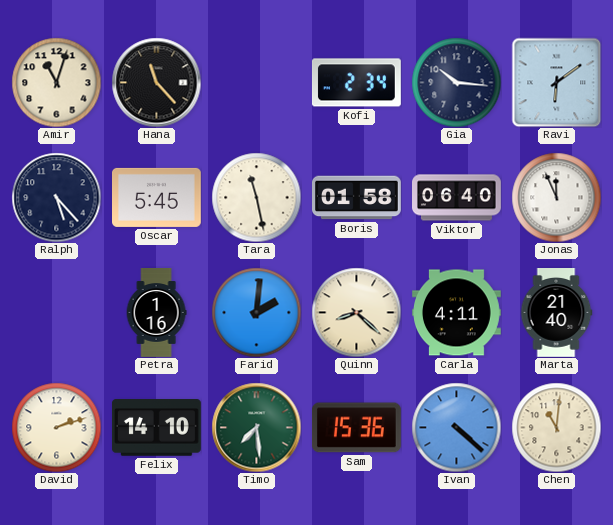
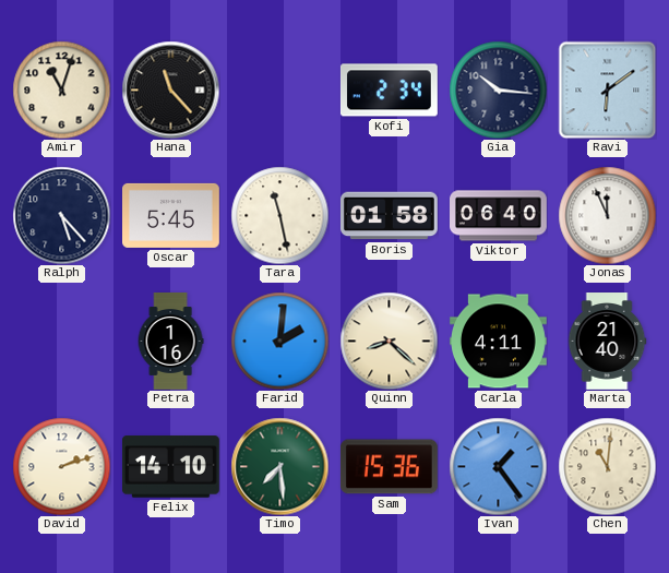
Ivan: 4:22 -> 1:24 (498, 466)
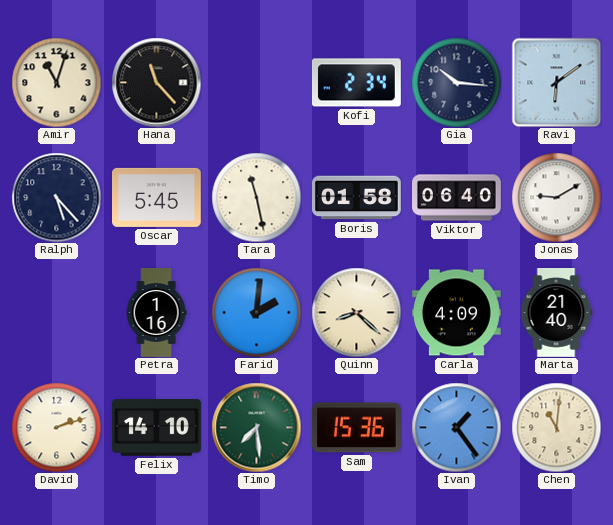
Jonas: 11:56 -> 9:10 (556, 197)
Carla: 4:11 -> 4:09 (457, 313)
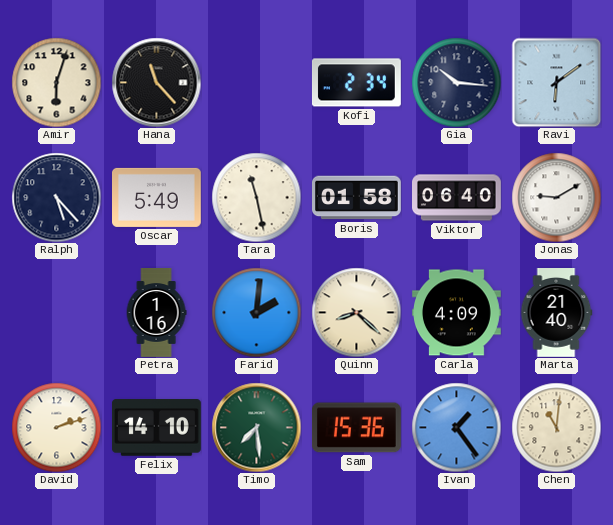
Amir: 11:03 -> 6:03 (56, 82)
Oscar: 5:45 -> 5:49 (157, 197)
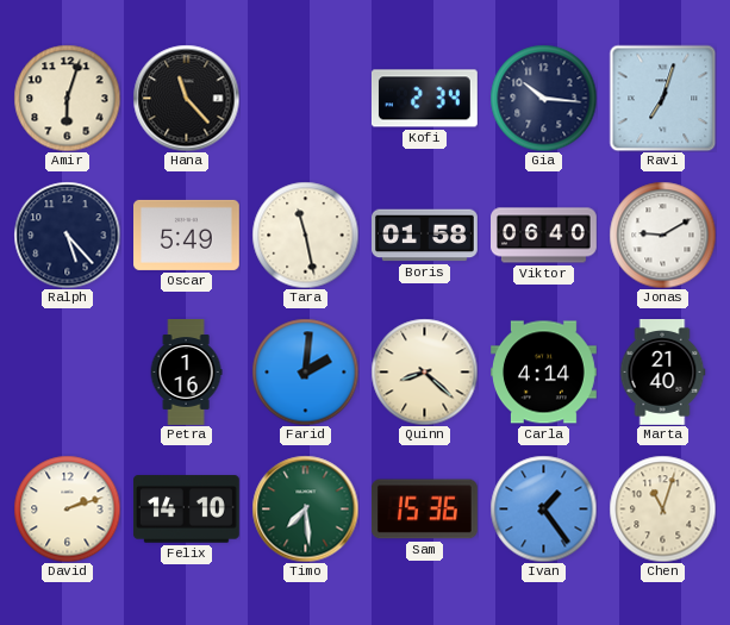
Ravi: 6:09 -> 7:03 (662, 98)
Carla: 4:09 -> 4:14 (544, 373)
Chen: 11:01 -> 11:03 (662, 508)
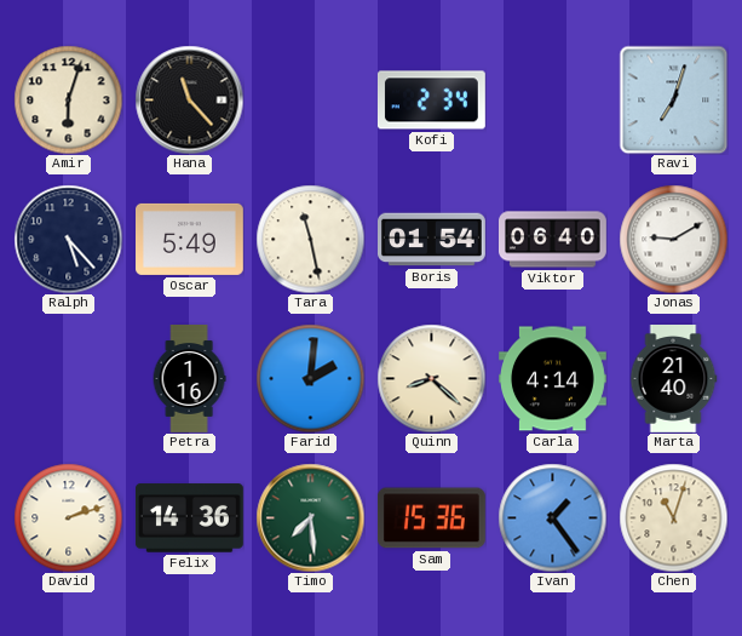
Gia: 10:16 -> none (543, 98)
Boris: 01:58 -> 01:54 (432, 240)
Felix: 14:10 -> 14:36 (189, 518)
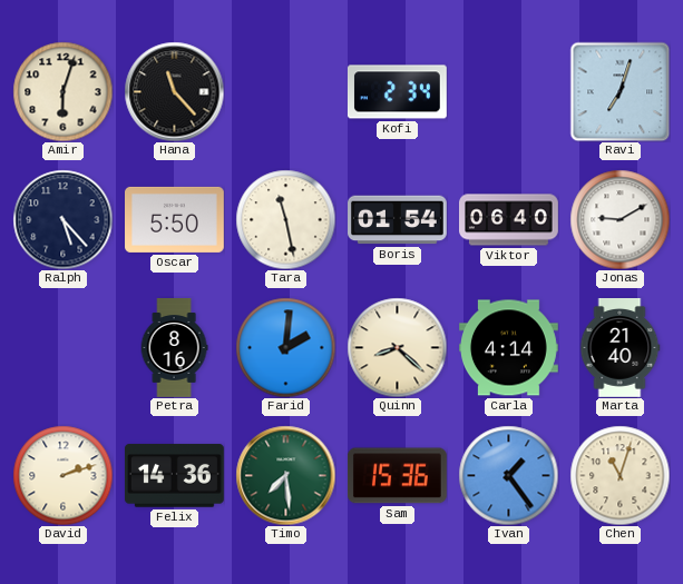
Oscar: 5:49 -> 5:50 (175, 219)
Petra: 1:16 -> 8:16 (174, 348)
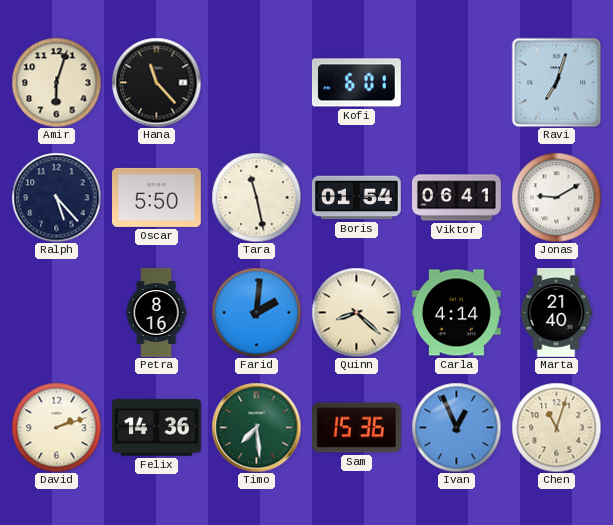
Kofi: 2:34 -> 6:01 (356, 83)
Viktor: 06:40 -> 06:41 (457, 198)
Ivan: 1:24 -> 12:56 (456, 427)
